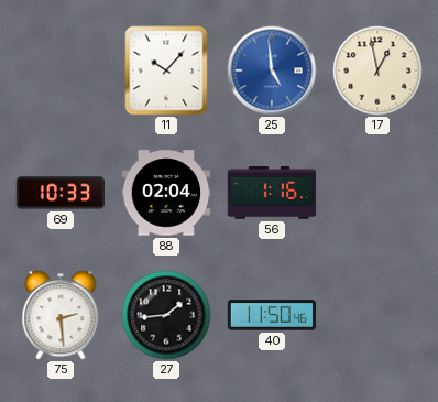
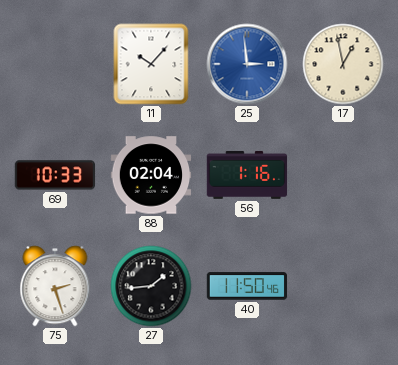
25: 4:59 -> 2:59 (247, 64)
75: 2:29 -> 2:27 (55, 286)
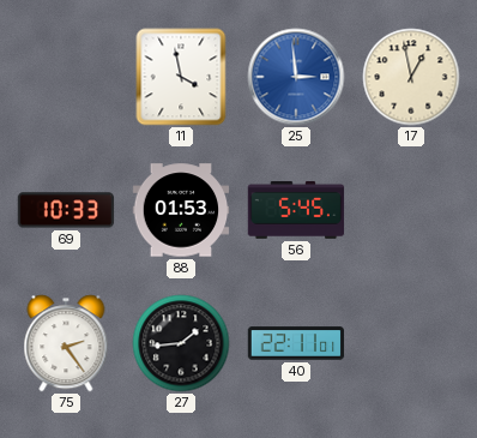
11: 10:07 -> 3:58 (181, 77)
88: 02:04 -> 01:53 (181, 210)
56: 1:16 -> 5:45 (296, 210)
75: 2:27 -> 2:24 (66, 343)
40: 11:50 -> 22:11 (296, 343)
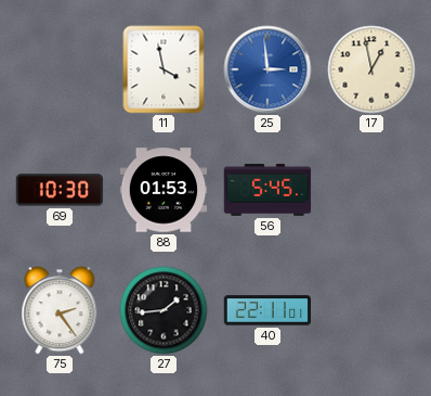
69: 10:33 -> 10:30 (60, 190)
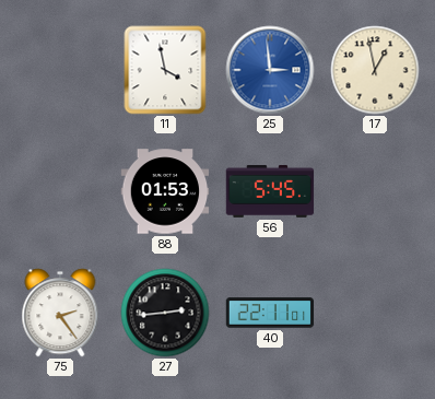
69: 10:30 -> none (60, 190)
27: 1:44 -> 2:44 (165, 313)
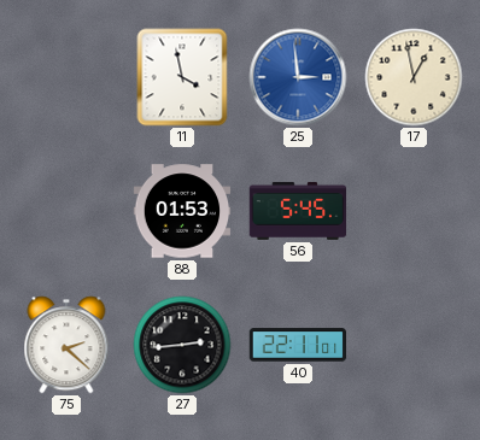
75: 2:24 -> 2:22 (66, 345)
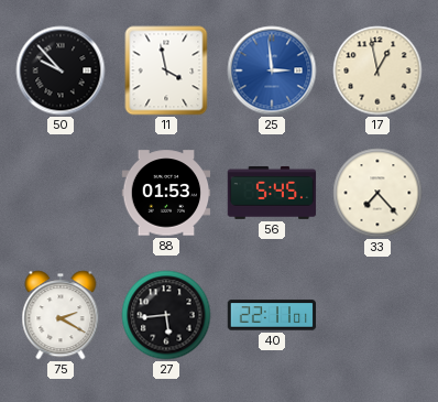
50: none -> 9:53 (61, 70)
33: none -> 7:23 (377, 193)
75: 2:22 -> 2:20 (61, 315)
27: 2:44 -> 5:44 (166, 315)
